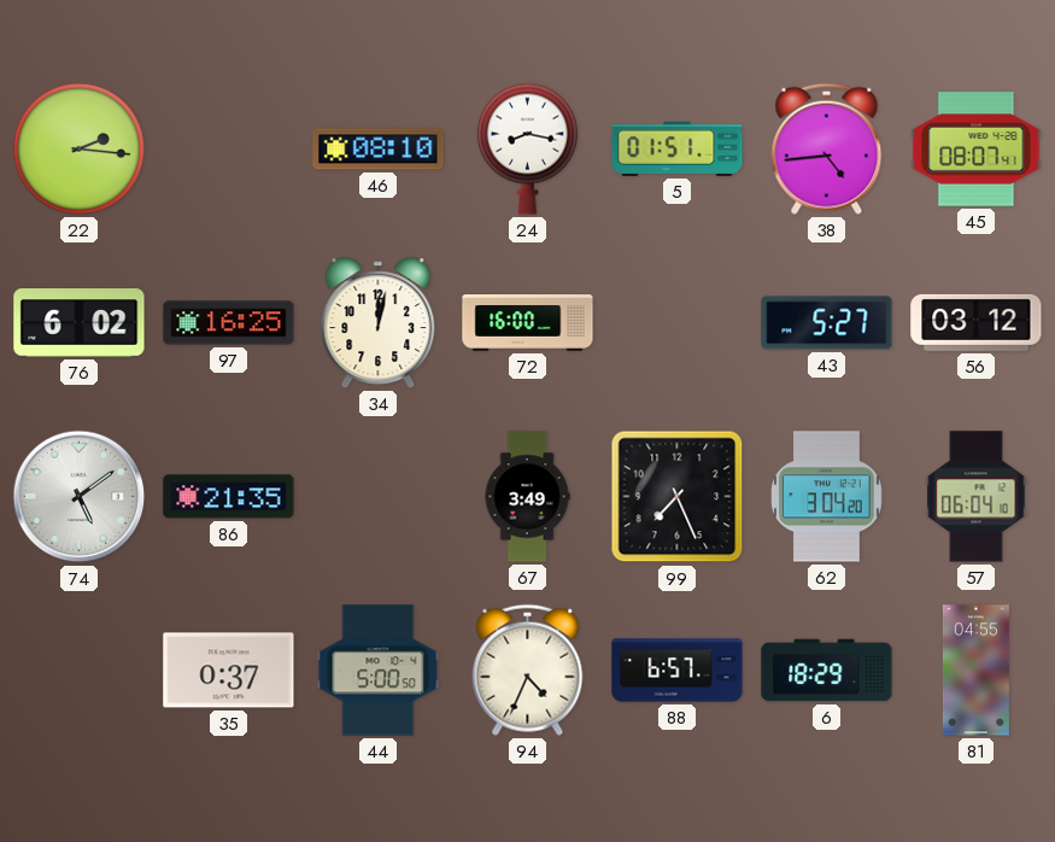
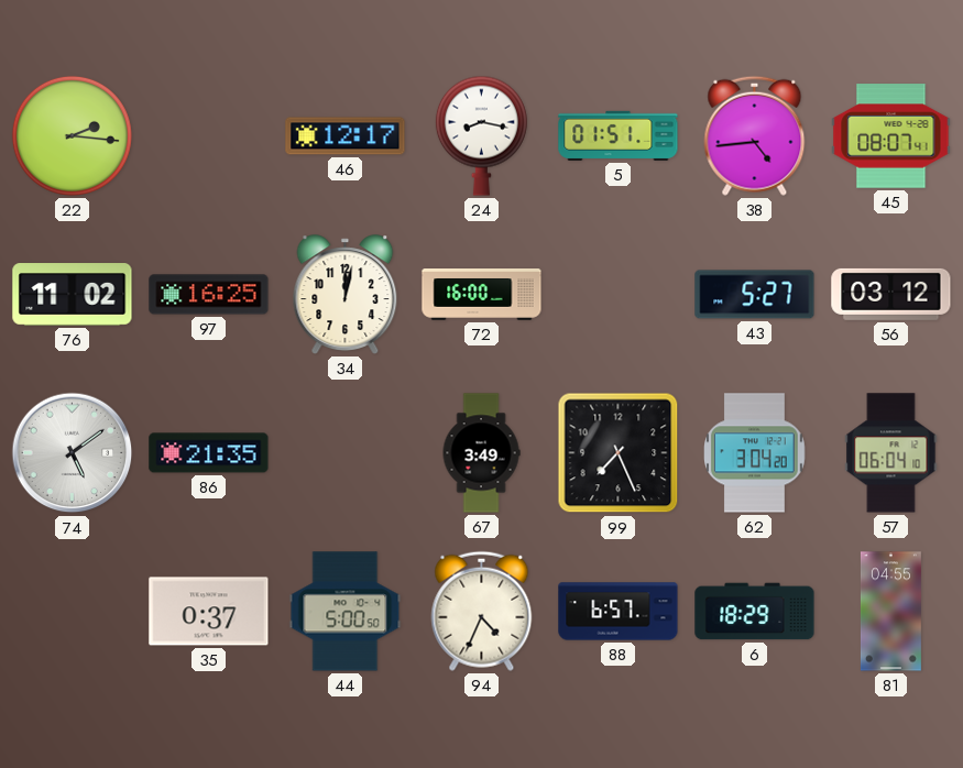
46: 08:10 -> 12:17 (346, 136)
76: 6:02 -> 11:02 (73, 295)
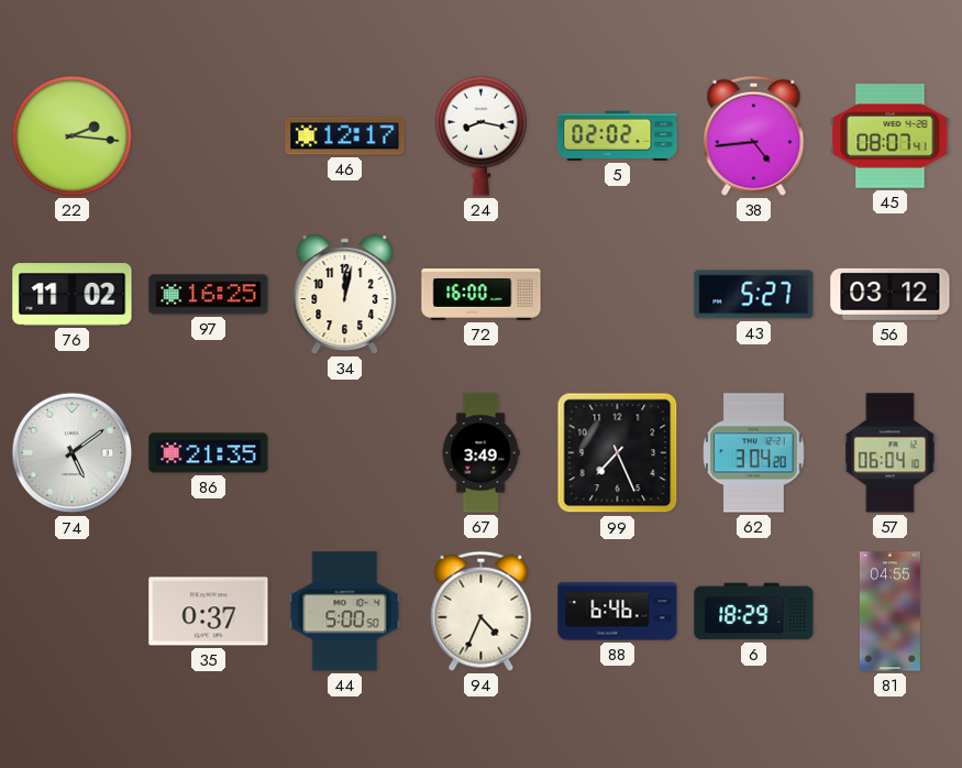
5: 01:51 -> 02:02 (618, 135)
88: 6:57 -> 6:46 (618, 612)
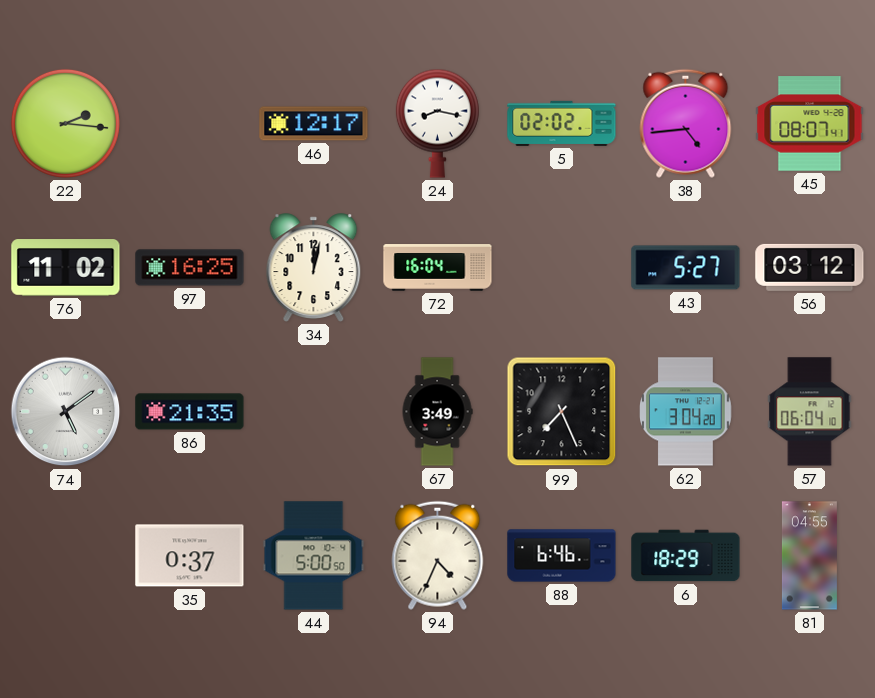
72: 16:00 -> 16:04 (438, 268)
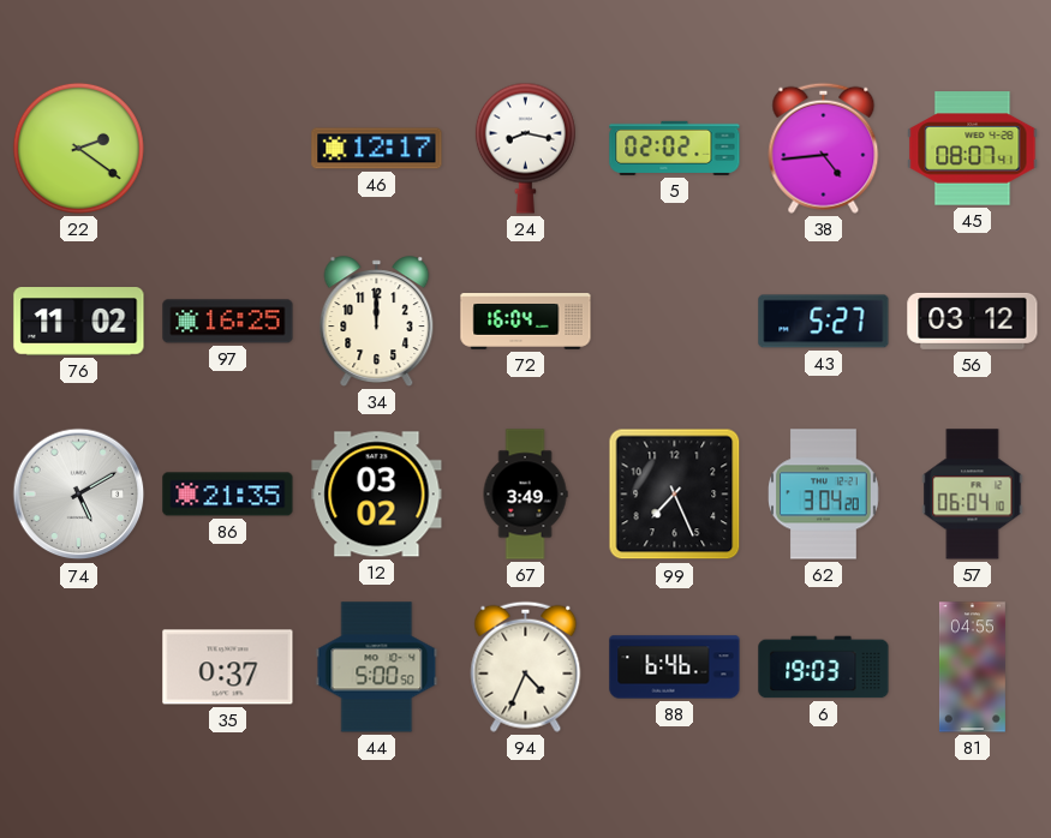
22: 2:16 -> 2:21 (78, 148)
34: 12:02 -> 12:00 (377, 322)
74: 5:09 -> 5:10 (79, 495)
12: none -> 03:02 (377, 495)
6: 18:29 -> 19:03 (824, 668)
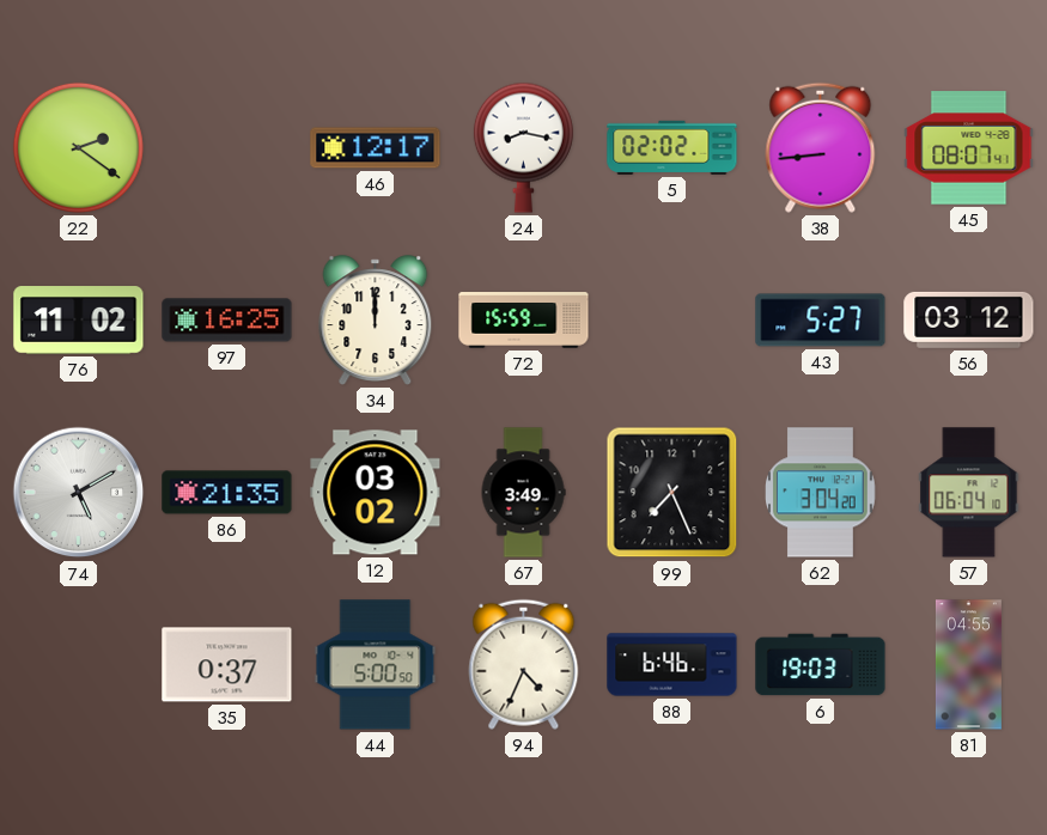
38: 4:44 -> 8:44 (821, 147)
72: 16:04 -> 15:59 (524, 321)
